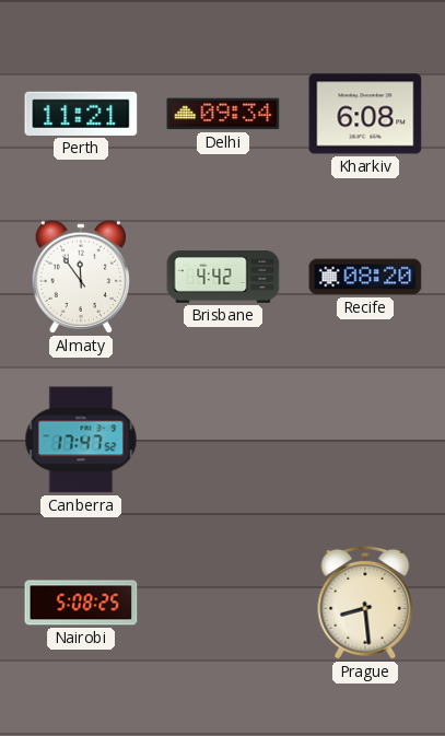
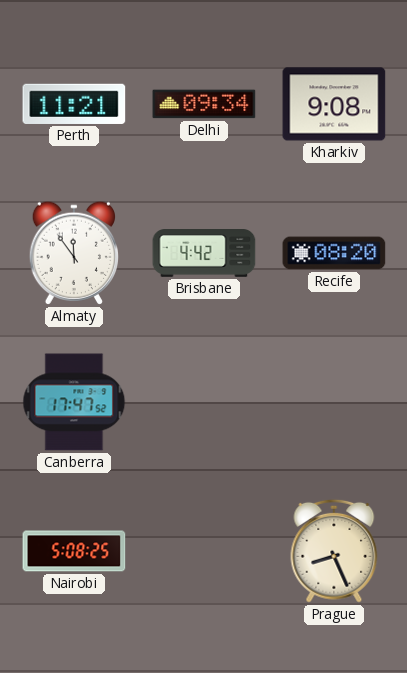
Kharkiv: 6:08 -> 9:08 (334, 104)
Prague: 8:29 -> 8:26 (334, 551)
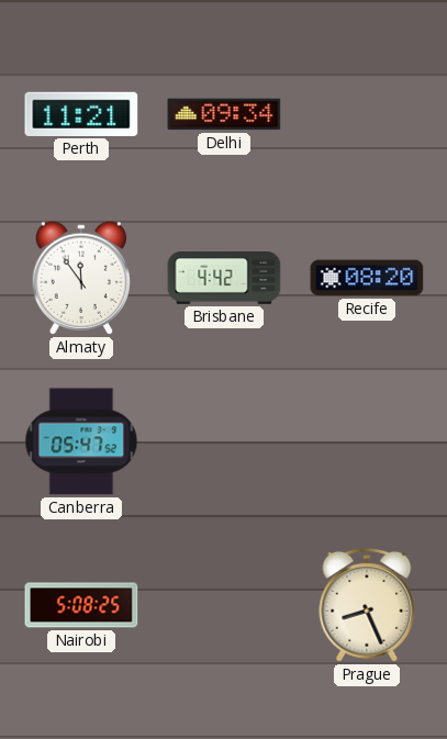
Kharkiv: 9:08 -> none (334, 104)
Canberra: 17:47 -> 05:47 (81, 441)
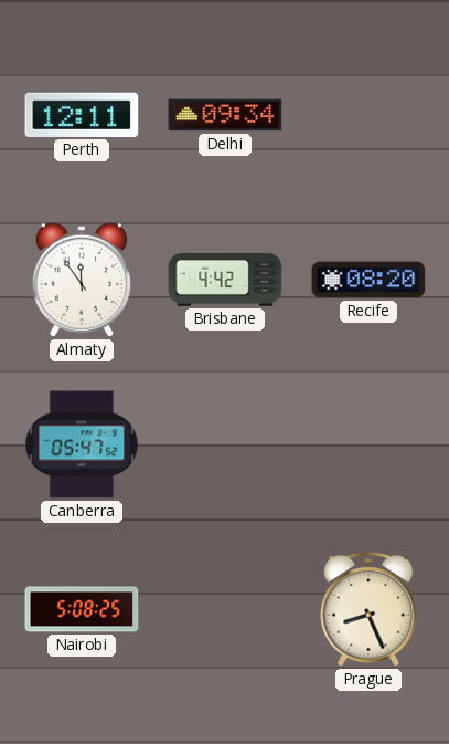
Perth: 11:21 -> 12:11 (82, 115)
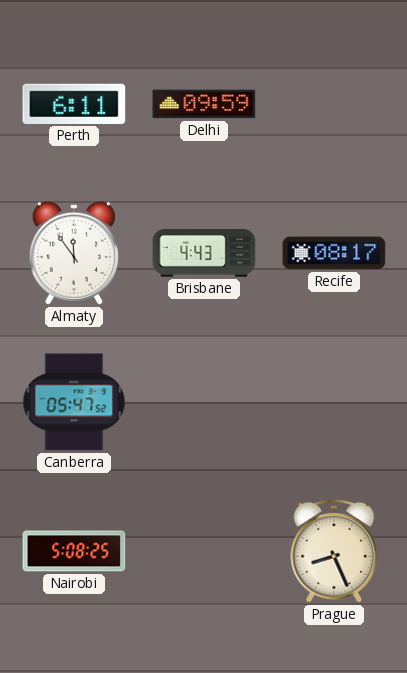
Perth: 12:11 -> 6:11 (74, 104)
Delhi: 09:34 -> 09:59 (204, 104)
Brisbane: 4:42 -> 4:43 (204, 254)
Recife: 08:20 -> 08:17 (334, 253)
